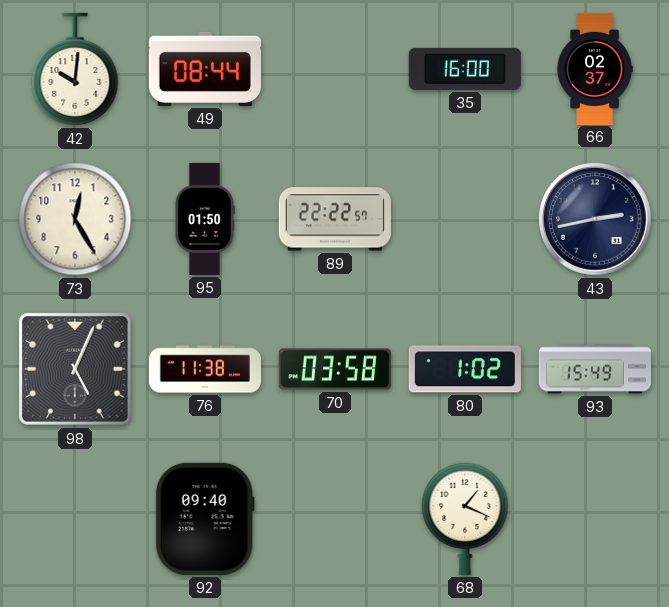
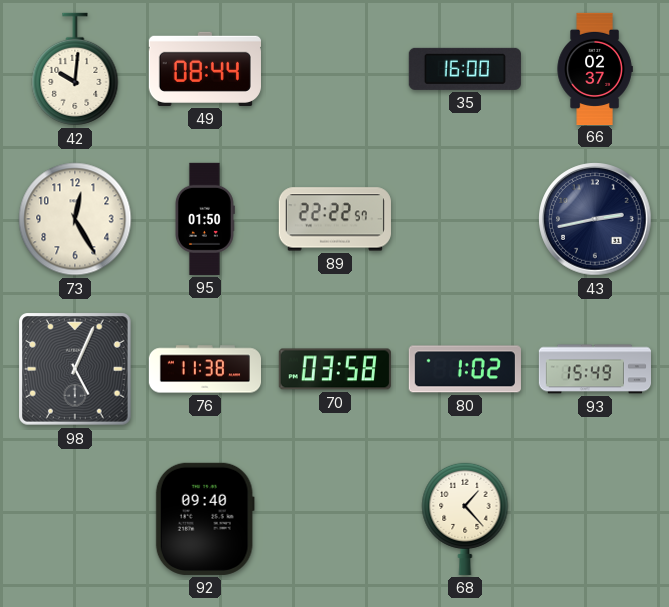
68: 1:19 -> 1:23 (465, 518)
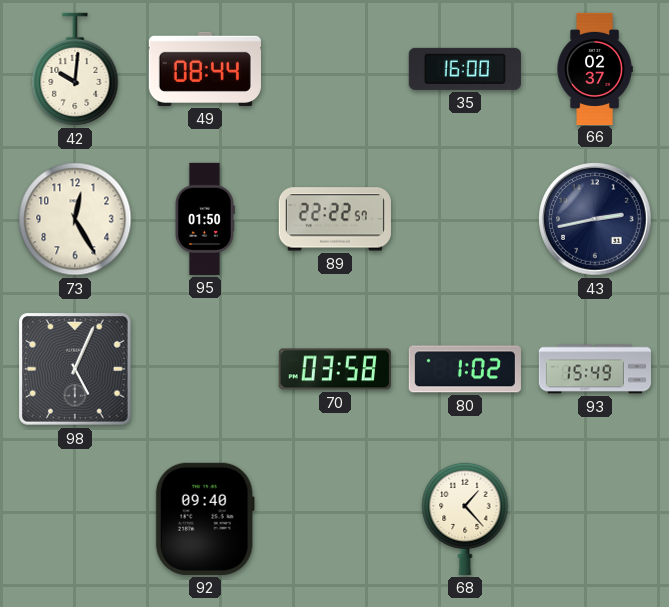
76: 11:38 -> none (204, 369)
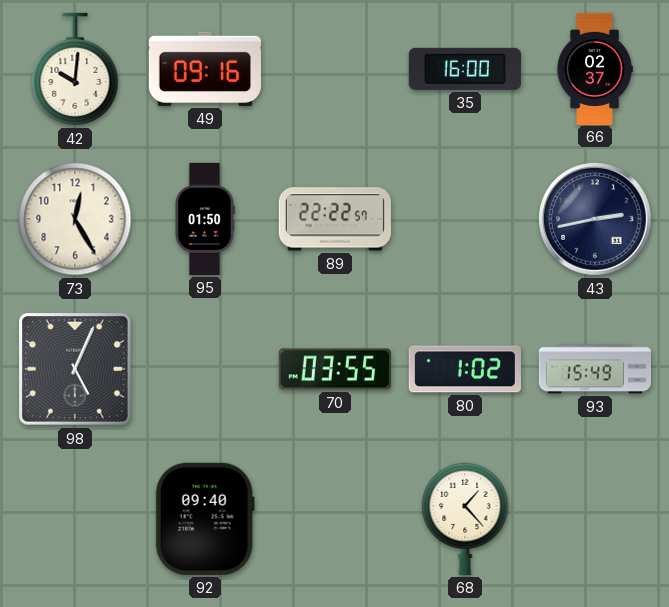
49: 08:44 -> 09:16 (205, 69)
70: 03:58 -> 03:55 (335, 369)
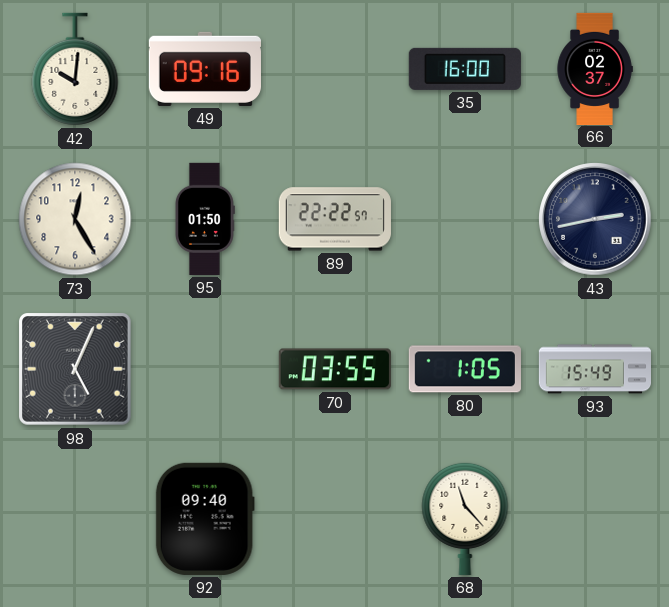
80: 1:02 -> 1:05 (465, 369)
68: 1:23 -> 11:23 (465, 518)
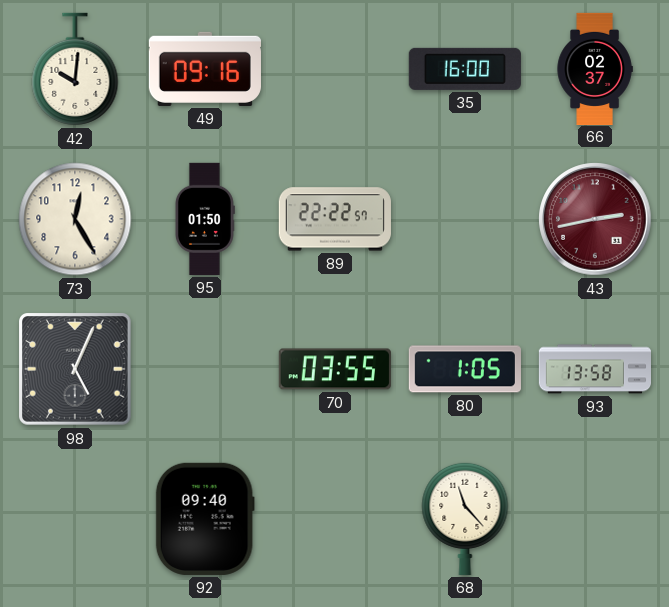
43 dial: navy -> burgundy (595, 219)
93: 15:49 -> 13:58 (594, 369)
